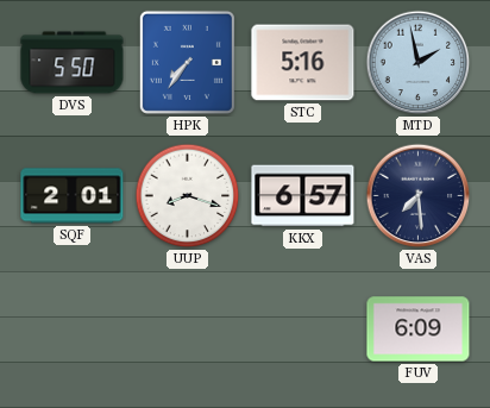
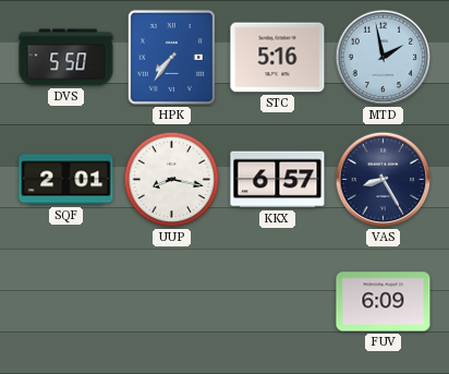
UUP: 8:18 -> 8:17 (172, 180)
VAS: 7:29 -> 8:25 (384, 180)
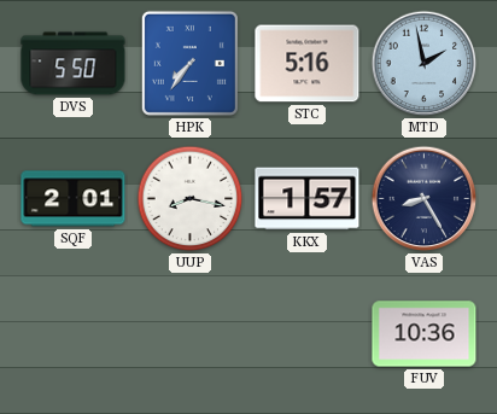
KKX: 6:57 -> 1:57 (308, 199)
FUV: 6:09 -> 10:36 (425, 334)
